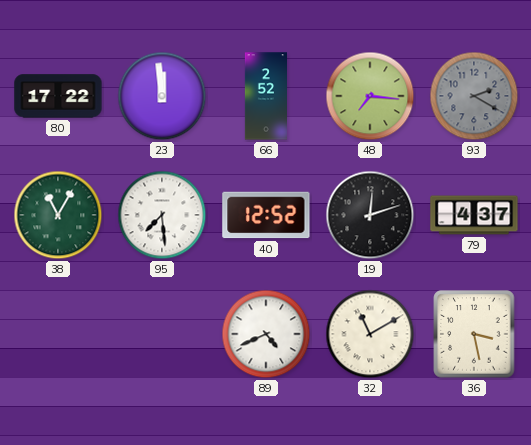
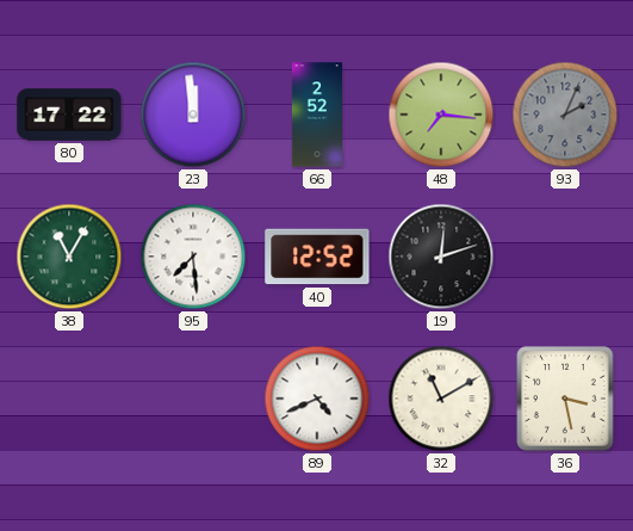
93: 2:20 -> 2:04 (565, 115)
79: 4:37 -> none (474, 215)
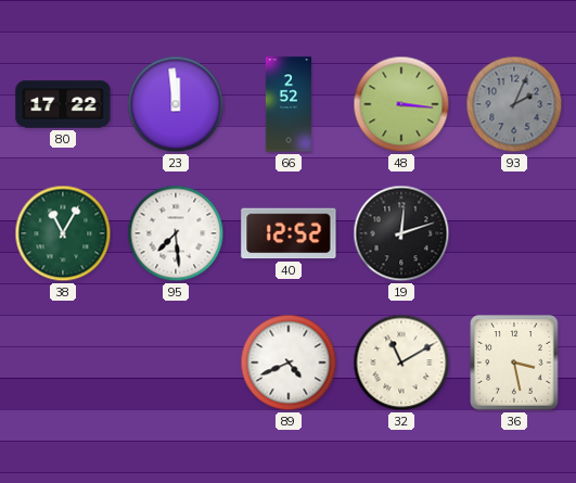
48: 7:16 -> 3:16 (401, 104)
